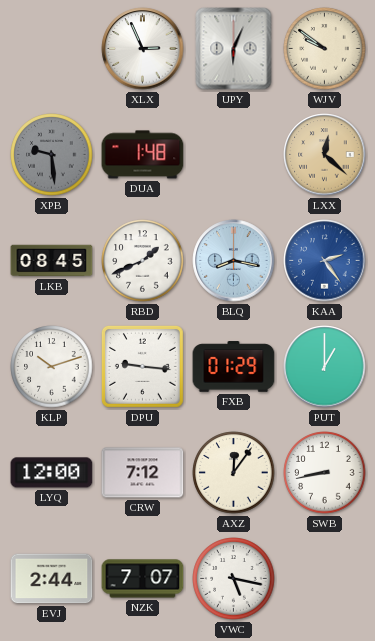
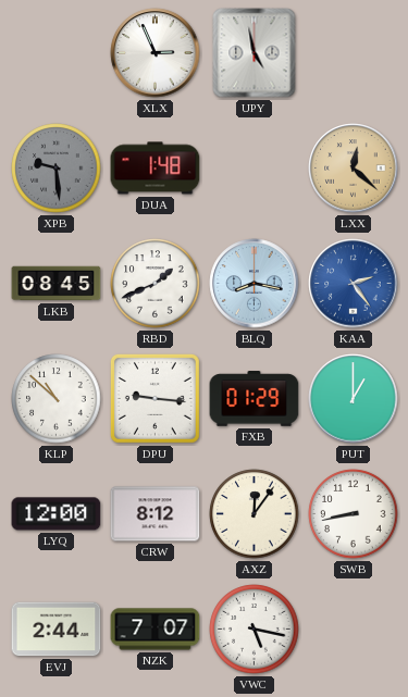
UPY: 6:04 -> 4:58 (255, 53)
WJV: 9:51 -> none (325, 49)
KLP: 10:12 -> 10:52 (57, 399)
CRW: 7:12 -> 8:12 (156, 514)
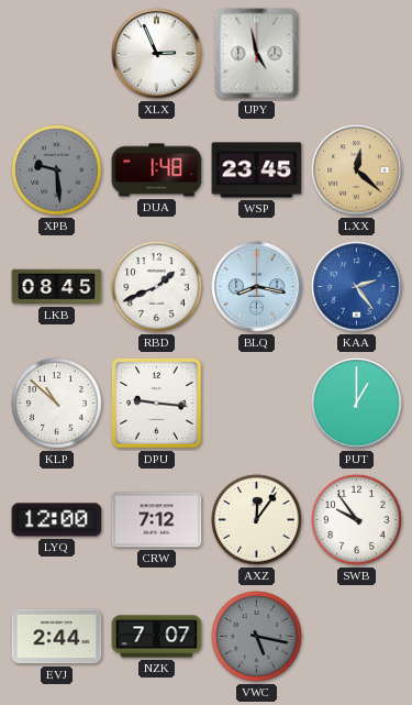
WSP: none -> 23:45 (257, 170)
FXB: 01:29 -> none (255, 399)
CRW: 8:12 -> 7:12 (157, 520)
SWB: 8:43 -> 9:54 (357, 520)
VWC dial: white -> grey (257, 637)
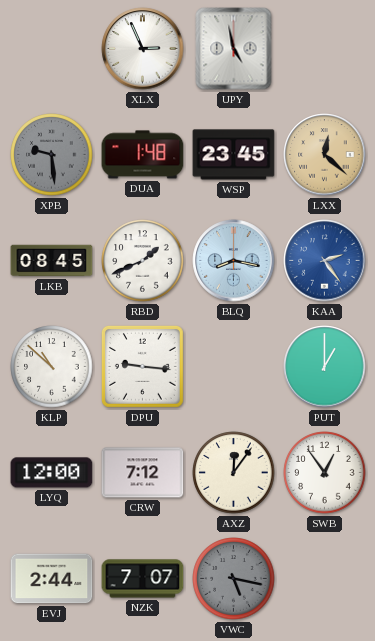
SWB: 9:54 -> 12:54 (325, 473)
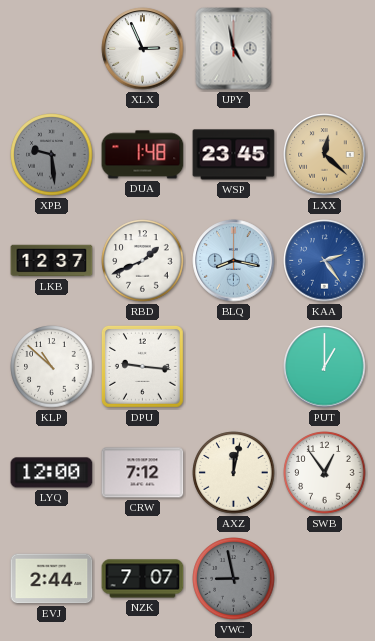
LKB: 08:45 -> 12:37 (52, 261)
AXZ: 12:06 -> 12:02 (234, 473)
VWC: 5:17 -> 8:58 (234, 579)
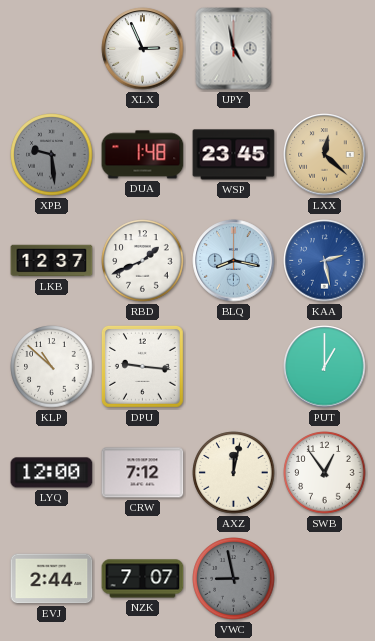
KAA: 2:24 -> 2:28 (325, 261)
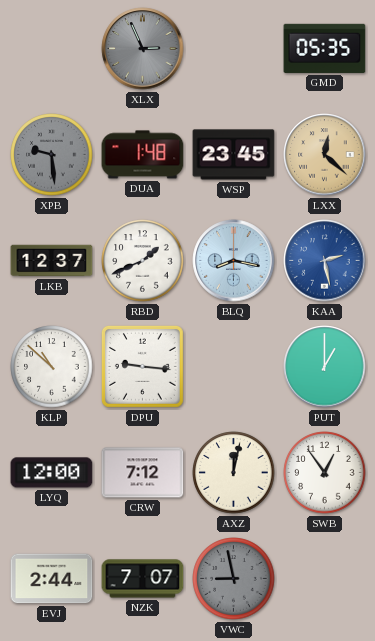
XLX dial: white -> grey (143, 49)
UPY: 4:58 -> none (234, 49)
GMD: none -> 05:35 (325, 48)
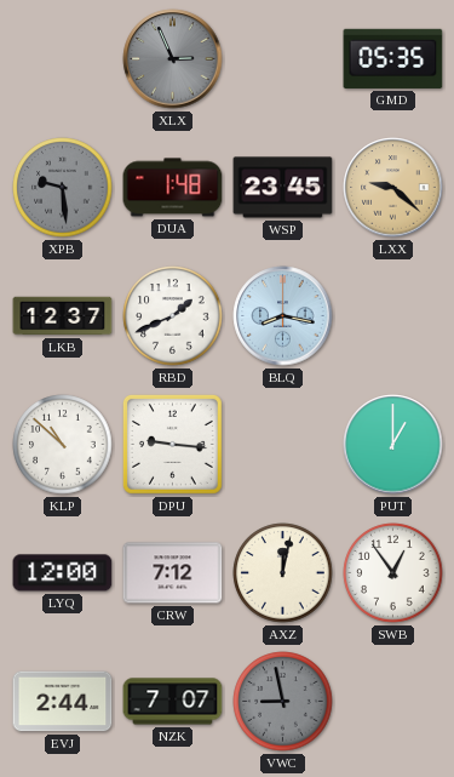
LXX: 12:22 -> 9:22 (393, 188)
KAA: 2:28 -> none (325, 261)
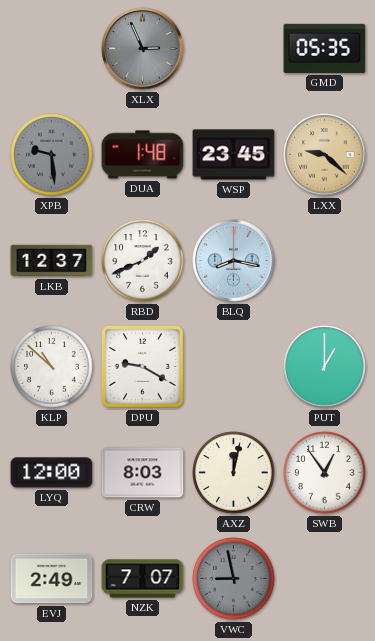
DPU: 9:16 -> 9:20 (142, 366)
CRW: 7:12 -> 8:03 (143, 473)
EVJ: 2:44 -> 2:49 (52, 579)
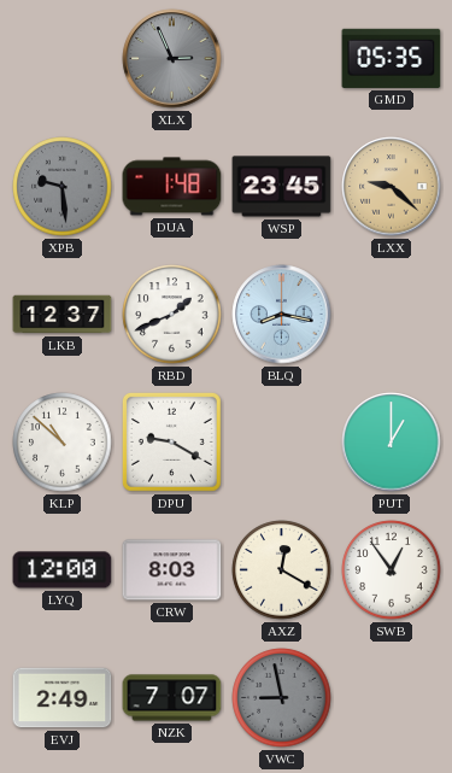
AXZ: 12:02 -> 12:20 (282, 570)
